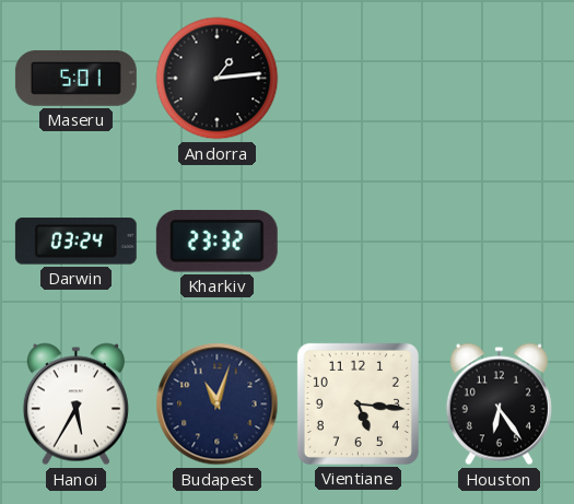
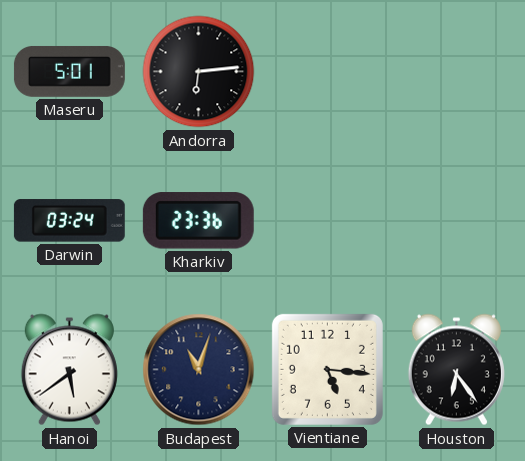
Andorra: 1:14 -> 6:14 (199, 72)
Kharkiv: 23:32 -> 23:36 (198, 221)
Hanoi: 5:35 -> 5:39 (69, 370)
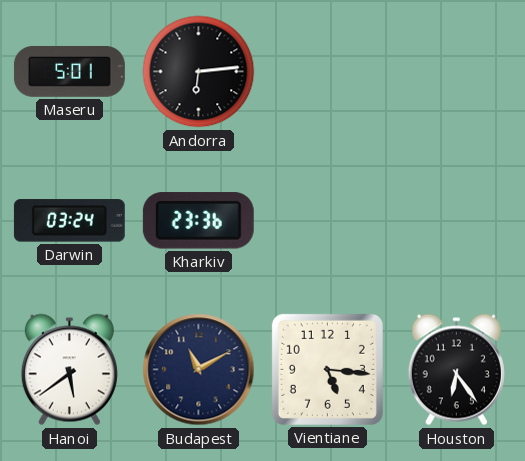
Budapest: 11:03 -> 11:10 (199, 370)
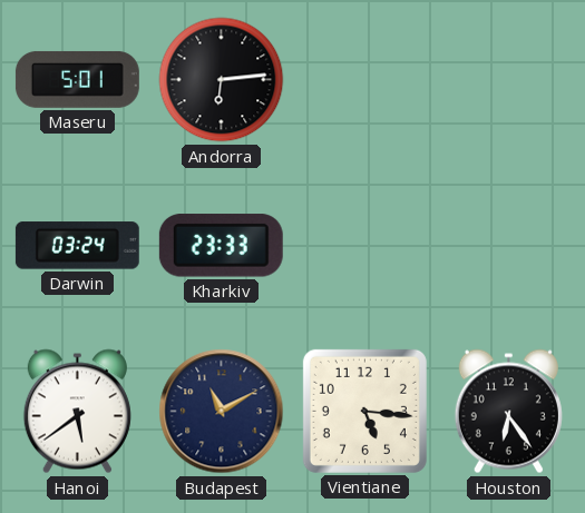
Kharkiv: 23:36 -> 23:33 (221, 246)
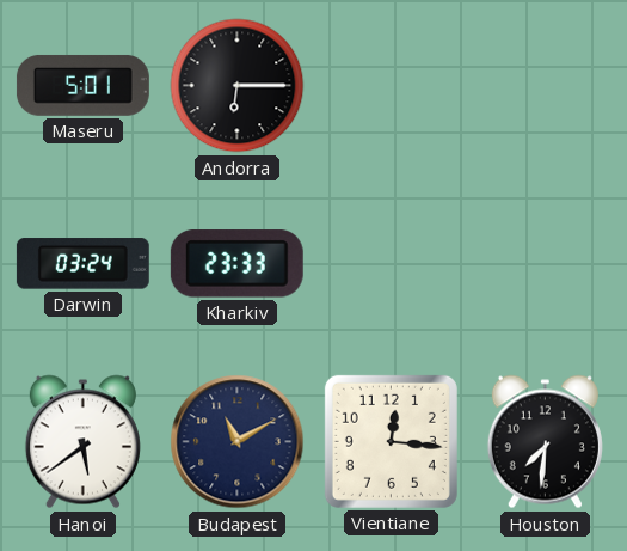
Andorra: 6:14 -> 6:15 (238, 86)
Vientiane: 5:16 -> 12:16 (391, 441)
Houston: 6:24 -> 7:31 (545, 442)
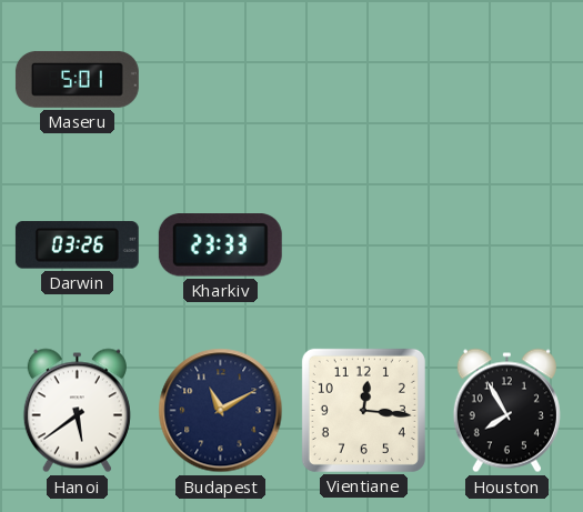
Andorra: 6:15 -> none (238, 86)
Darwin: 03:24 -> 03:26 (77, 245)
Houston: 7:31 -> 7:55 (506, 411)
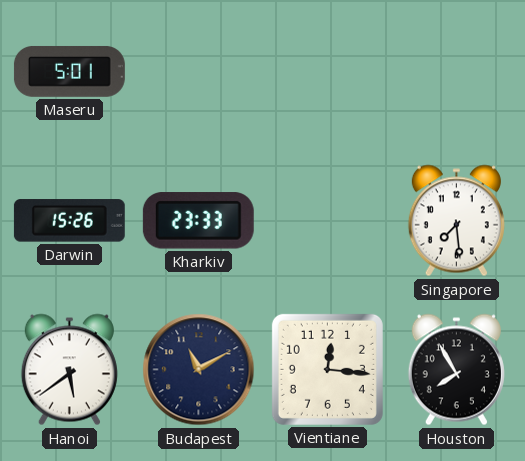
Darwin: 03:26 -> 15:26 (69, 221)
Singapore: none -> 7:29 (456, 221)
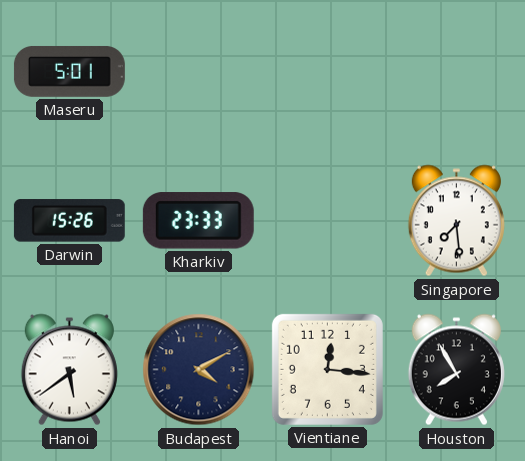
Budapest: 11:10 -> 4:10 (199, 370)
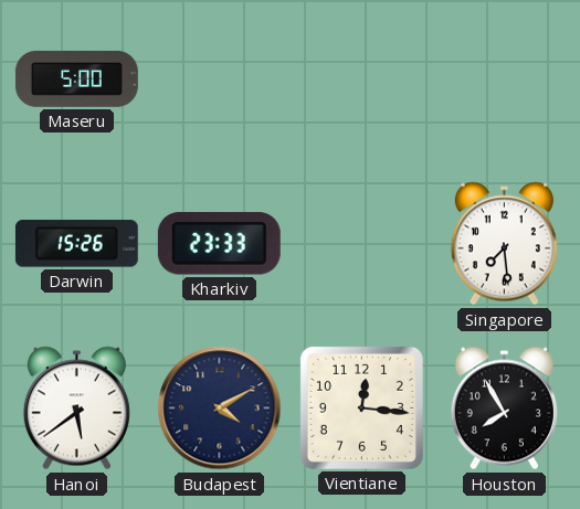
Maseru: 5:01 -> 5:00 (76, 78)
